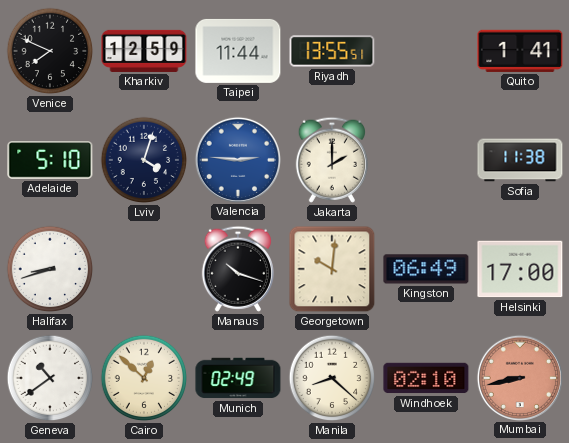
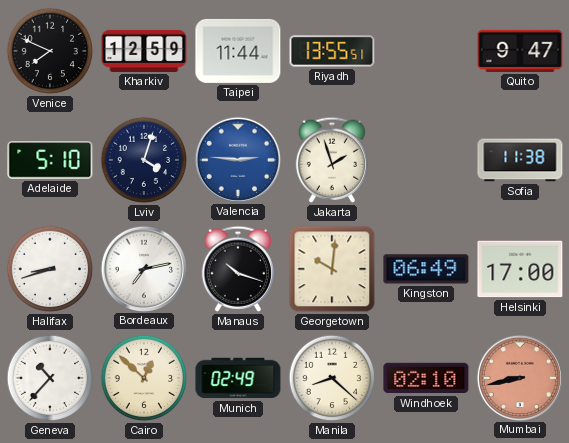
Quito: 1:41 -> 9:47 (520, 51)
Jakarta: 2:00 -> 1:57 (332, 160)
Bordeaux: none -> 7:13 (143, 268)
Geneva: 10:39 -> 10:37 (50, 378)
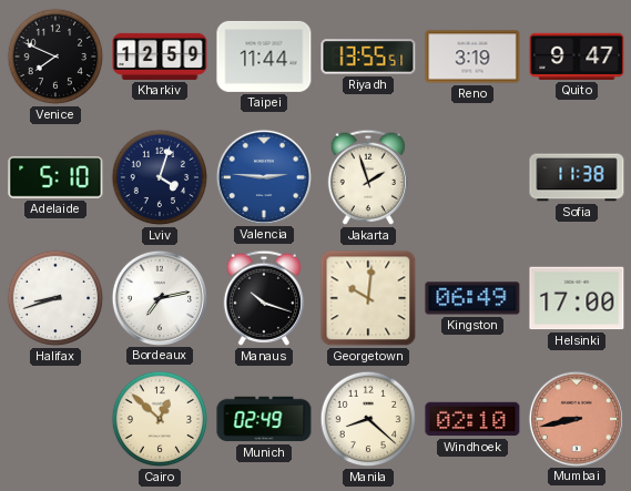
Reno: none -> 3:19 (472, 57)
Geneva: 10:37 -> none (50, 378)
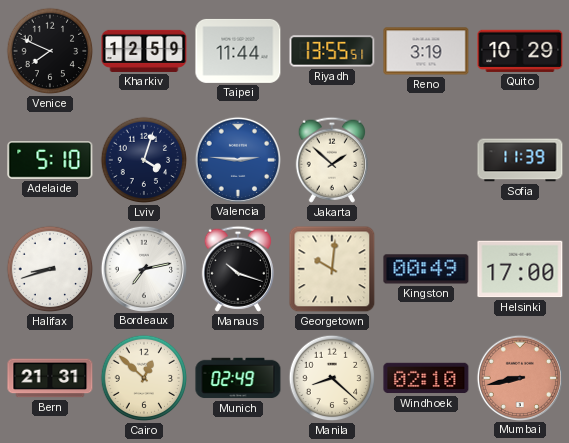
Quito: 9:47 -> 10:29 (520, 51)
Jakarta: 1:57 -> 1:52 (332, 160)
Sofia: 11:38 -> 11:39 (520, 160)
Kingston: 06:49 -> 00:49 (426, 269)
Bern: none -> 21:31 (50, 378)
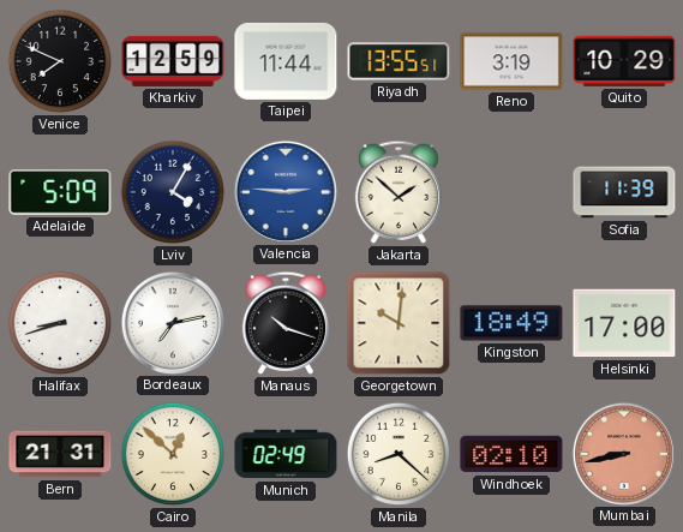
Adelaide: 5:10 -> 5:09 (60, 192)
Lviv: 4:03 -> 4:05 (173, 192)
Kingston: 00:49 -> 18:49 (511, 323)
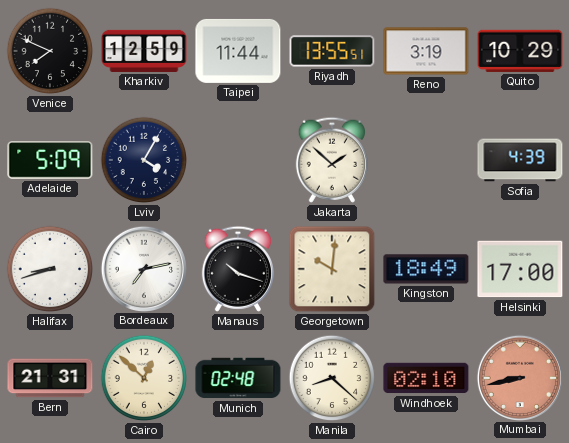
Valencia: 2:46 -> none (284, 191)
Sofia: 11:39 -> 4:39 (520, 160)
Munich: 02:49 -> 02:48 (238, 378)
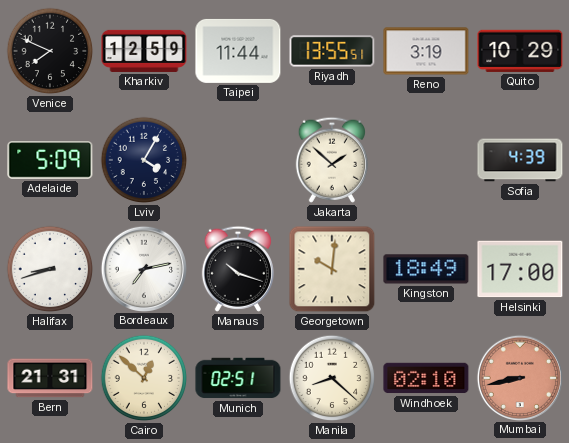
Munich: 02:48 -> 02:51 (238, 378)
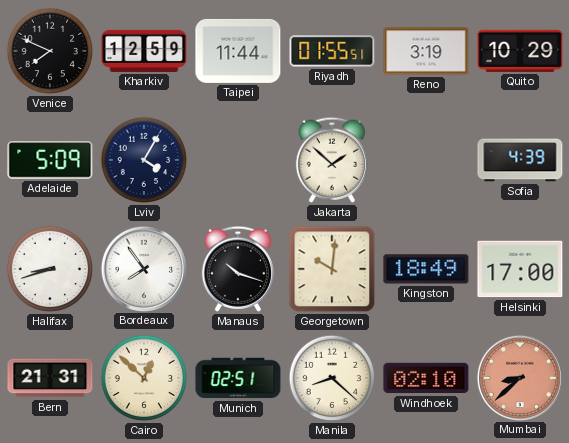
Riyadh: 13:55 -> 01:55 (332, 51)
Bordeaux: 7:13 -> 7:54 (143, 268)
Mumbai: 8:43 -> 8:38 (519, 377)
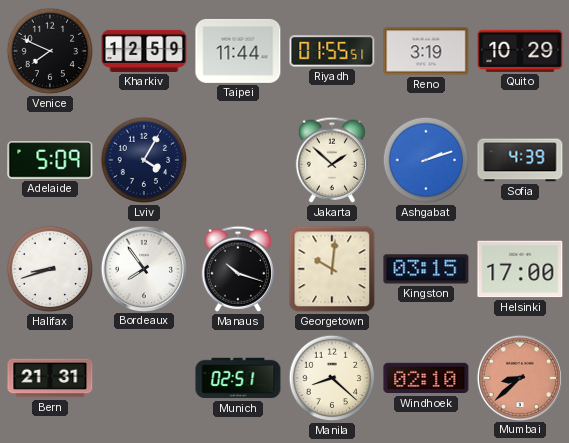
Ashgabat: none -> 2:12 (426, 160)
Kingston: 18:49 -> 03:15 (426, 269)
Cairo: 12:52 -> none (144, 378)
